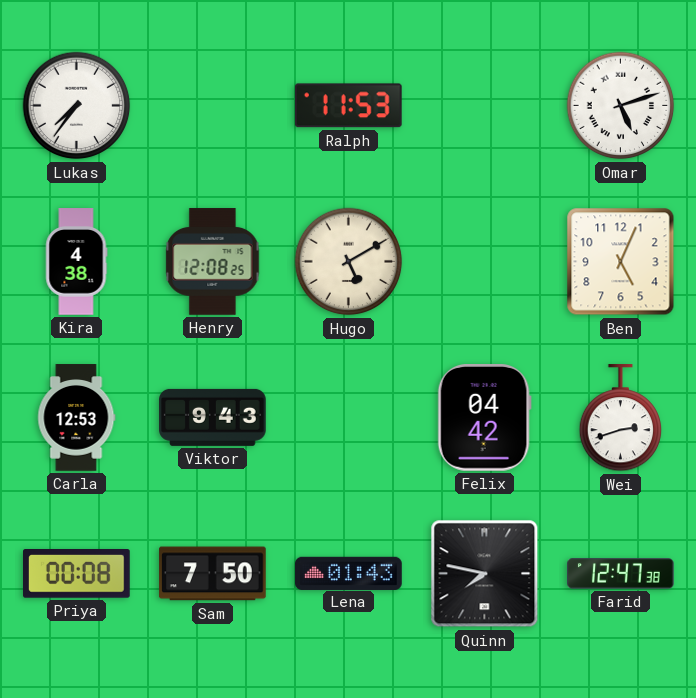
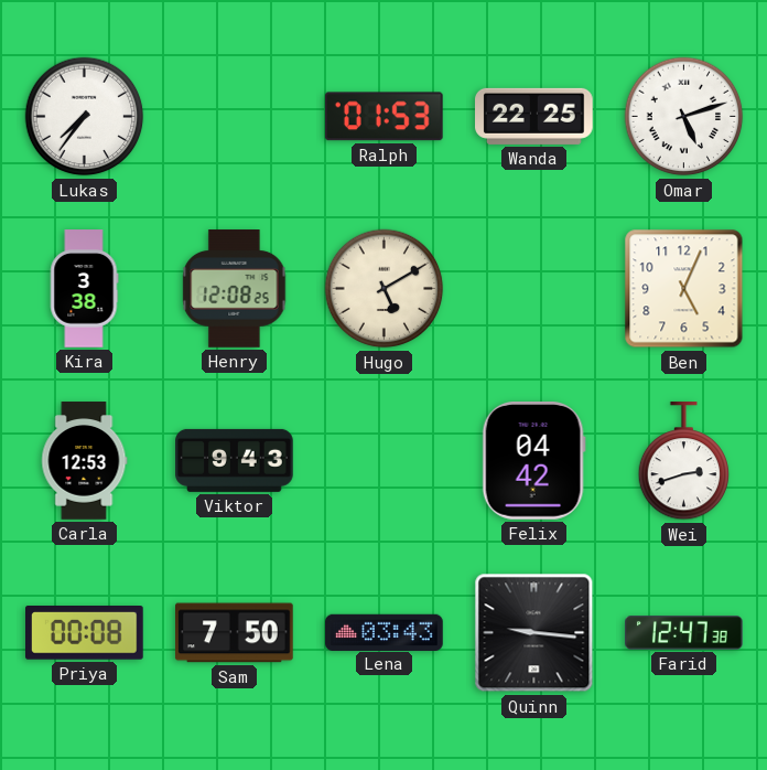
Ralph: 11:53 -> 01:53 (383, 117)
Wanda: none -> 22:25 (534, 116)
Kira: 4:38 -> 3:38 (84, 289)
Lena: 01:43 -> 03:43 (385, 632)
Quinn: 7:47 -> 9:16 (534, 633)
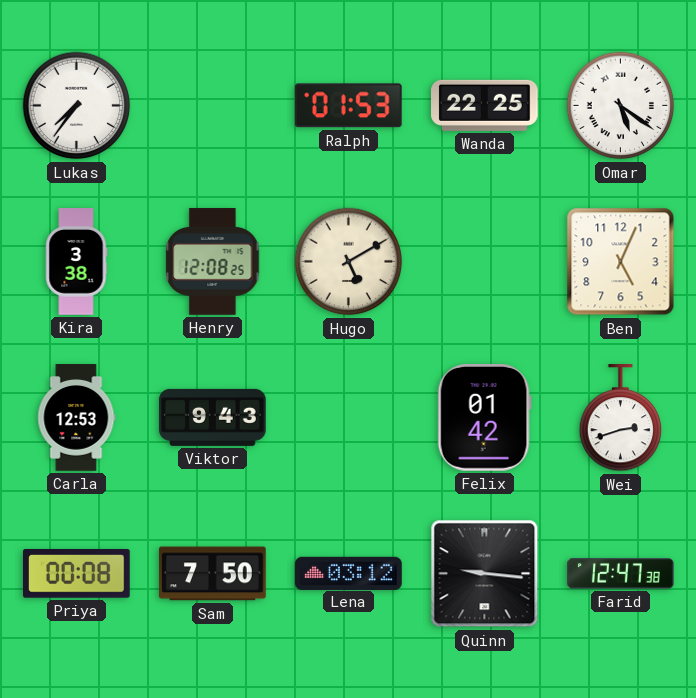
Omar: 5:12 -> 5:21 (621, 106)
Felix: 04:42 -> 01:42 (484, 418)
Lena: 03:43 -> 03:12 (349, 573)
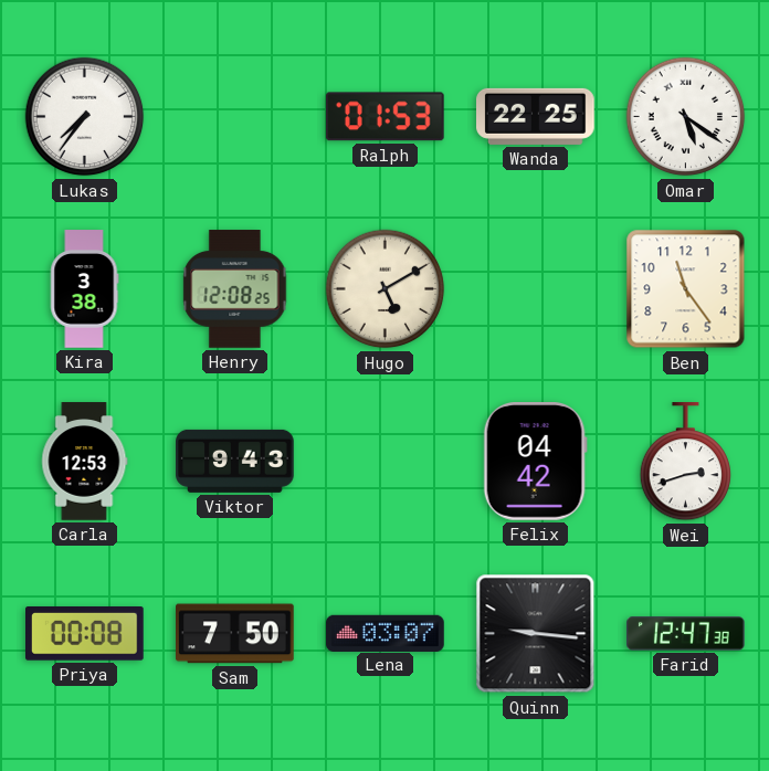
Ben: 5:04 -> 11:24 (686, 289)
Felix: 01:42 -> 04:42 (535, 462)
Lena: 03:12 -> 03:07 (386, 633)
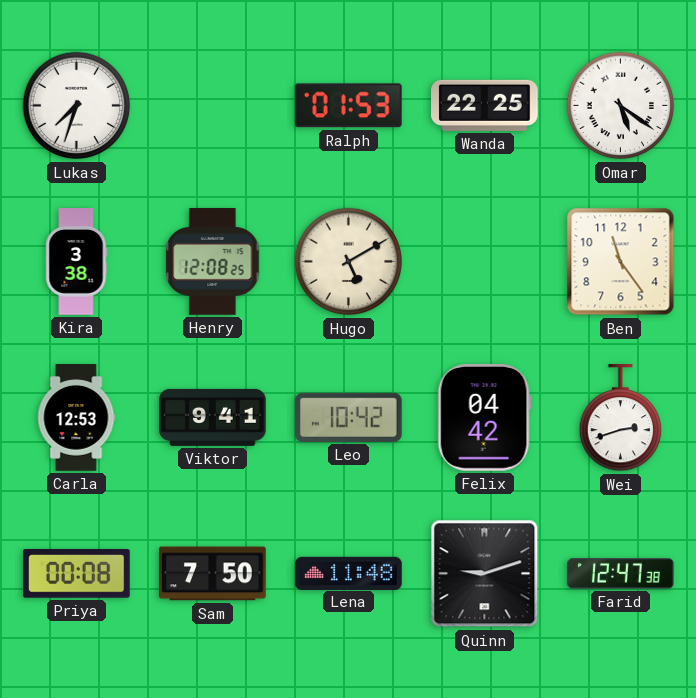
Lukas: 7:36 -> 7:33 (77, 106)
Viktor: 9:43 -> 9:41 (213, 417)
Leo: none -> 10:42 (349, 417)
Lena: 03:07 -> 11:48 (349, 573)
Quinn: 9:16 -> 9:12 (485, 574)
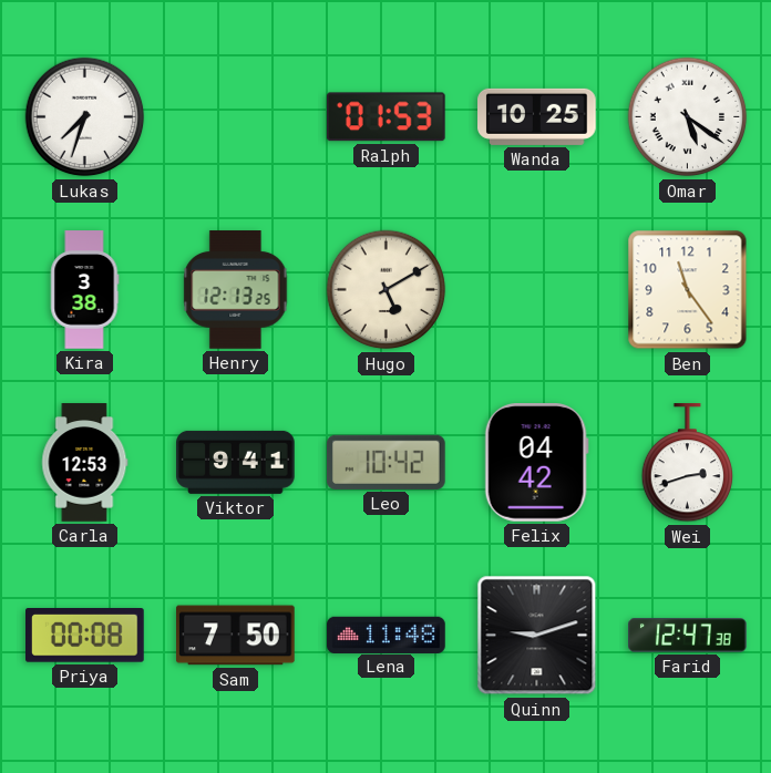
Wanda: 22:25 -> 10:25 (537, 116)
Henry: 12:08 -> 12:13 (236, 290)
